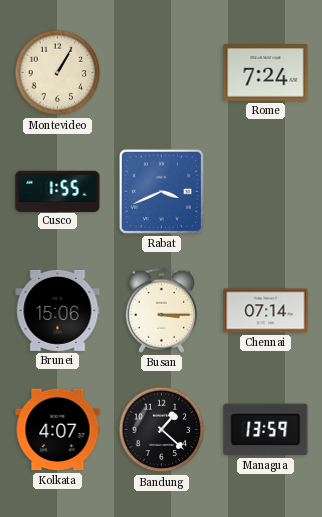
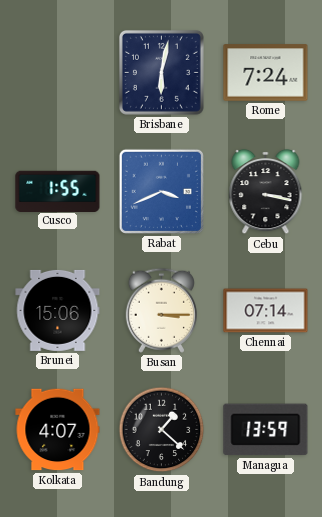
Montevideo: 1:05 -> none (58, 73)
Brisbane: none -> 6:02 (161, 72)
Cebu: none -> 3:17 (266, 192)
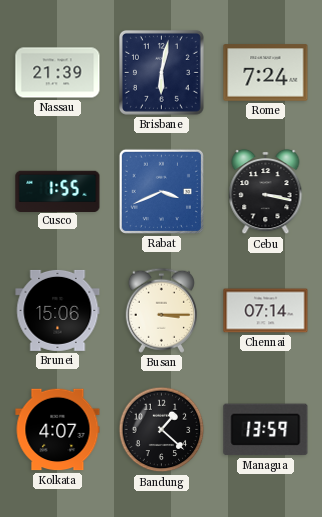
Nassau: none -> 21:39 (58, 73)
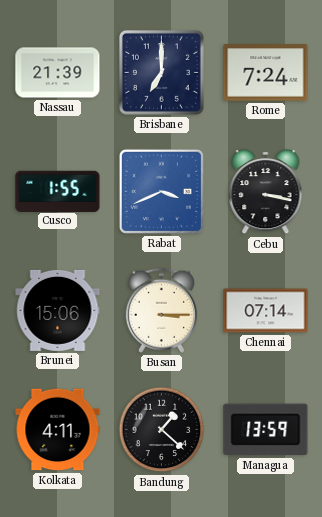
Brisbane: 6:02 -> 7:00 (161, 72)
Kolkata: 4:07 -> 4:11 (58, 430)
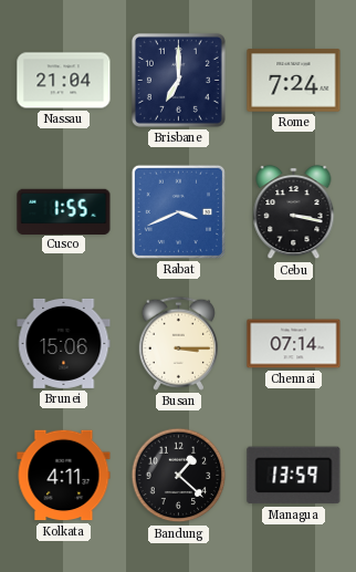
Nassau: 21:39 -> 21:04 (64, 81)
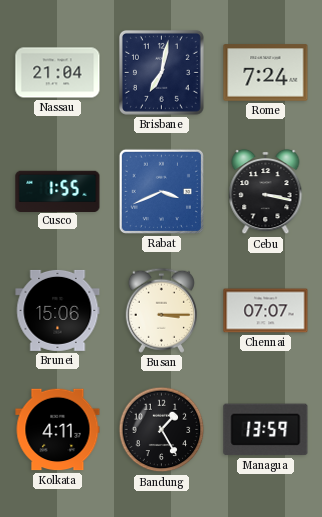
Brisbane: 7:00 -> 7:02 (161, 72)
Chennai: 07:14 -> 07:07 (266, 311)
Bandung: 1:22 -> 1:25 (162, 430)
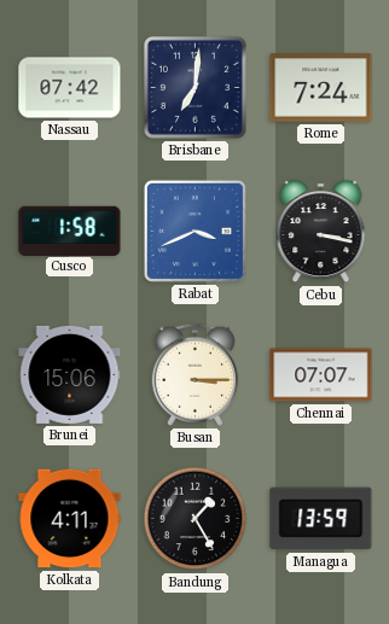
Nassau: 21:04 -> 07:42 (70, 88)
Brisbane: 7:02 -> 7:01 (194, 87)
Cusco: 1:55 -> 1:58 (70, 231)
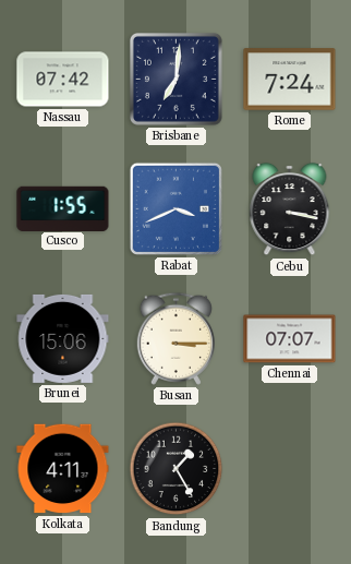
Cusco: 1:58 -> 1:55 (63, 208)
Managua: 13:59 -> none (321, 519)
